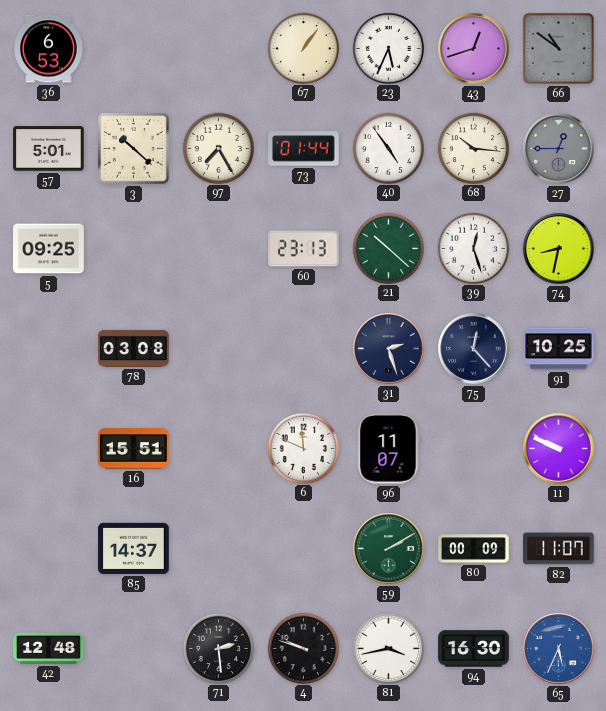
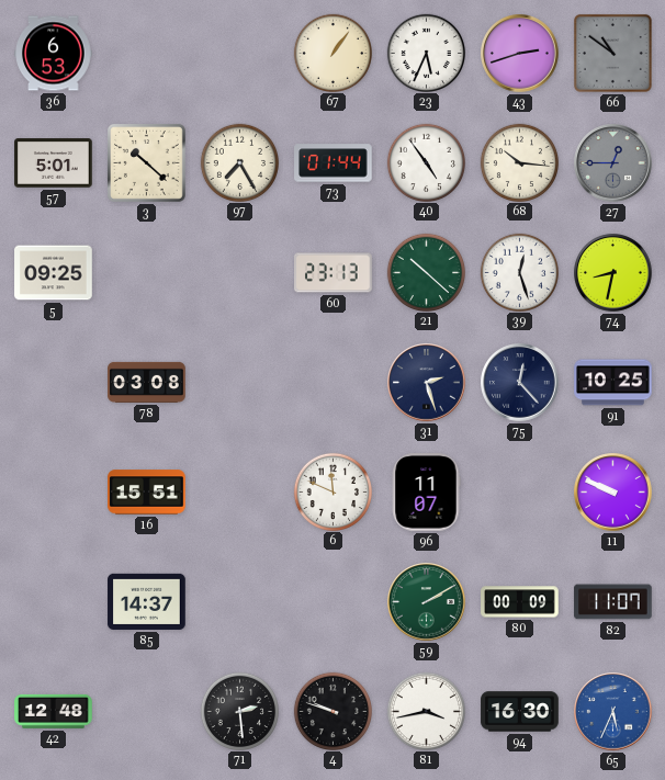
43: 12:42 -> 2:42 (520, 54)
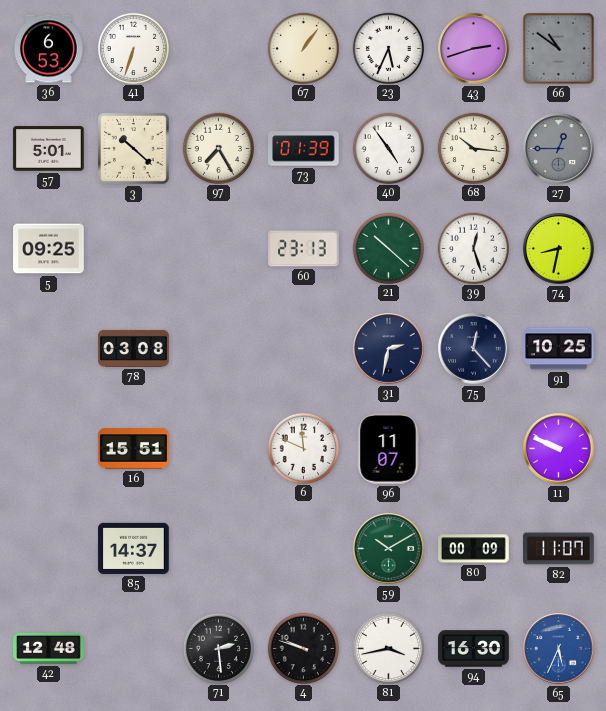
41: none -> 6:33 (133, 48)
73: 01:44 -> 01:39 (304, 149)
31: 2:27 -> 2:32 (389, 349)
59: 2:10 -> 10:10 (389, 549)
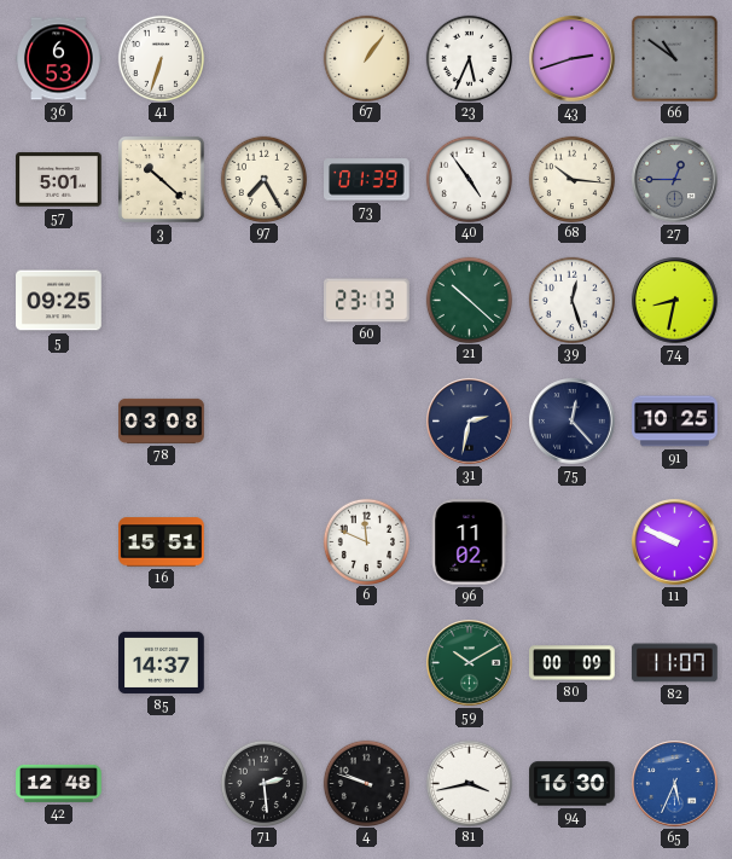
96: 11:07 -> 11:02 (469, 542)
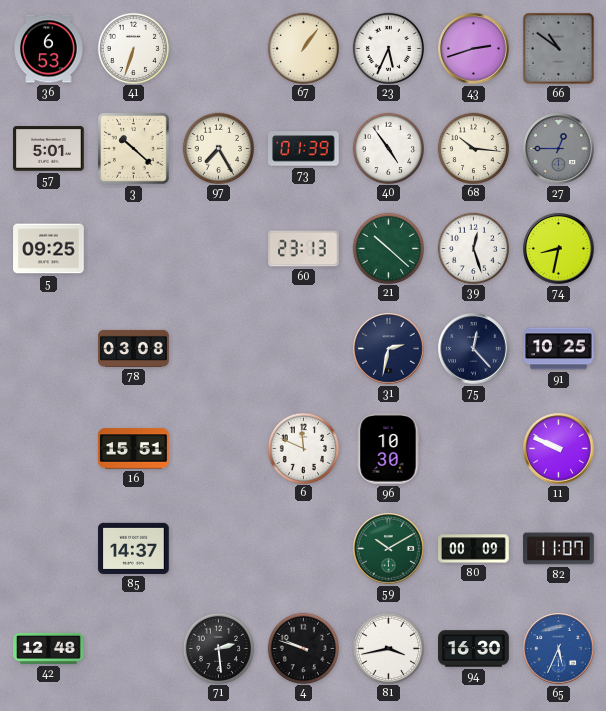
96: 11:02 -> 10:30 (388, 449)
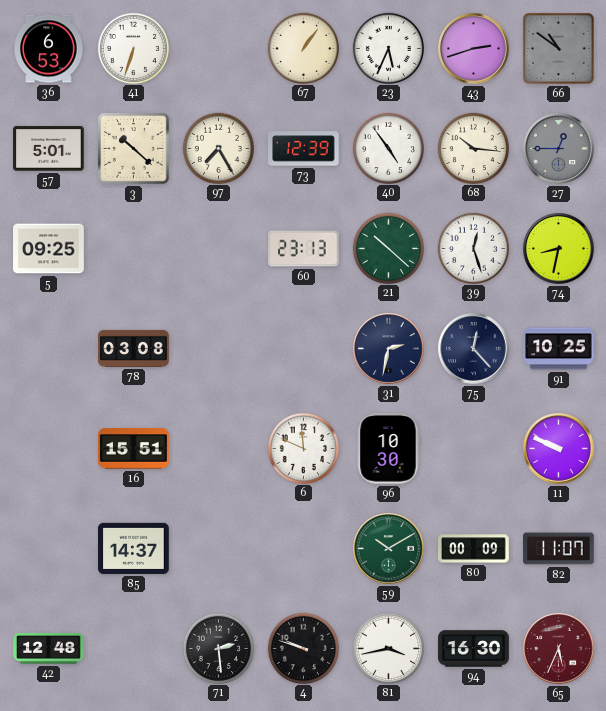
73: 01:39 -> 12:39 (304, 149)
65 dial: blue -> burgundy (559, 649)
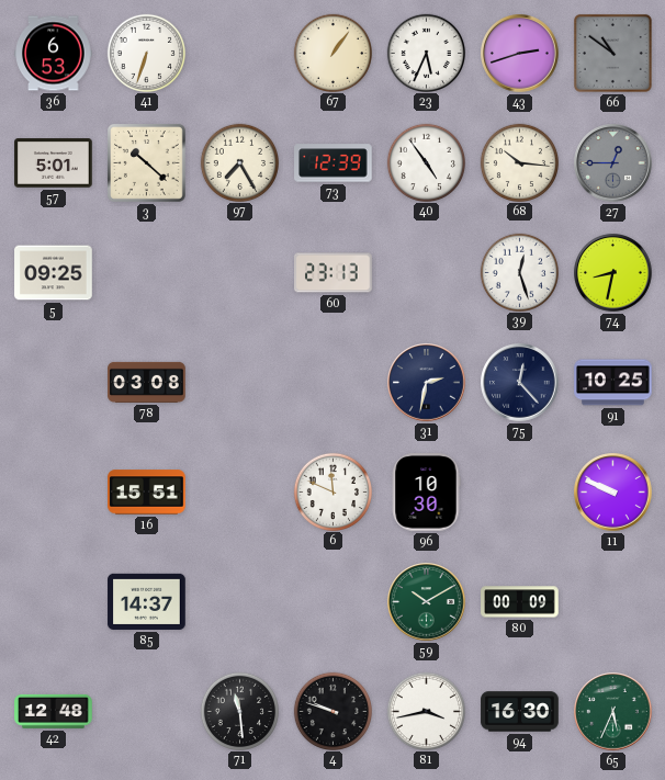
21: 10:22 -> none (388, 248)
82: 11:07 -> none (559, 549)
71: 2:29 -> 11:29 (239, 711)
65 dial: burgundy -> green (613, 712)
